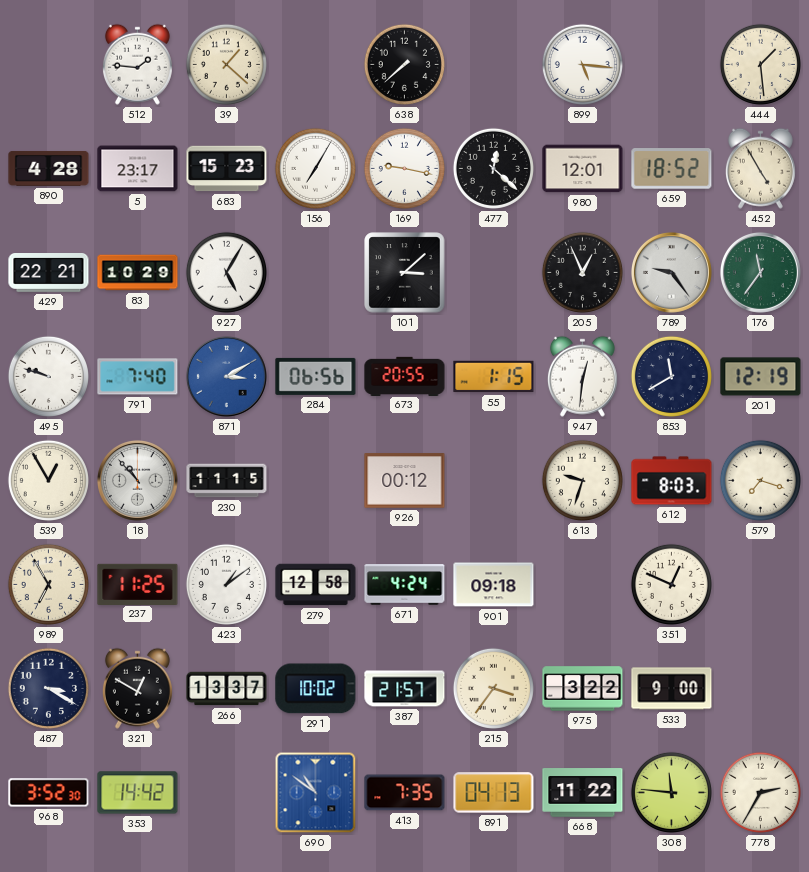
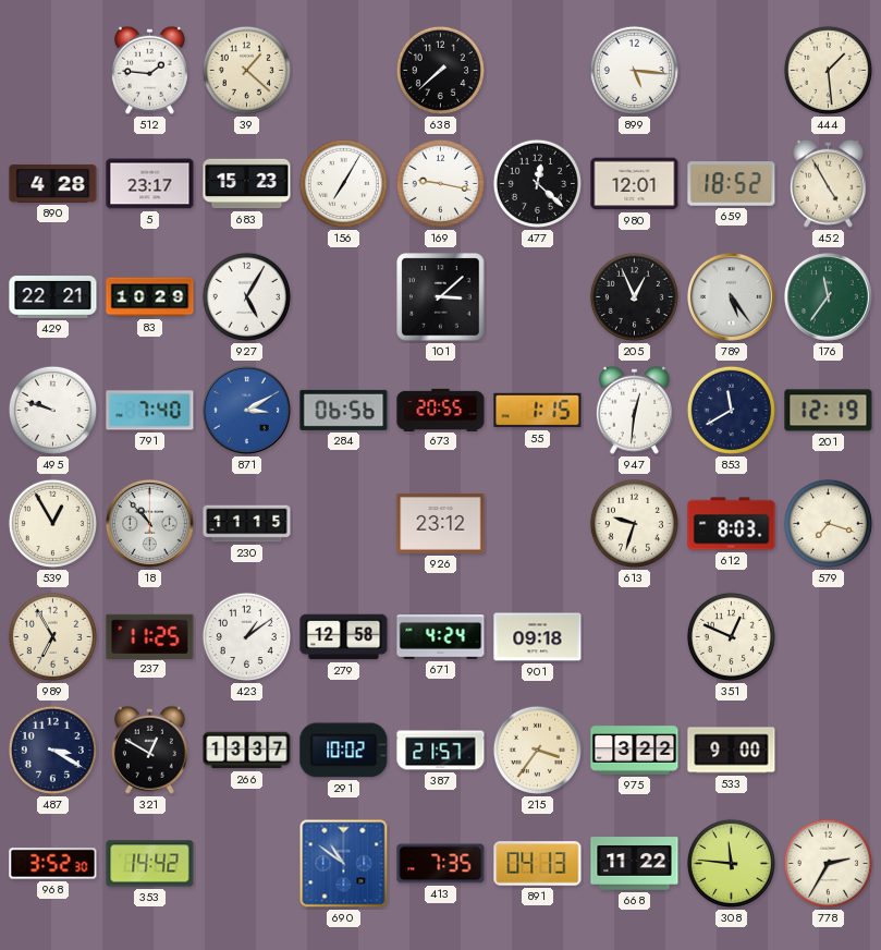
789: 9:24 -> 5:24 (731, 296)
926: 00:12 -> 23:12 (441, 524)
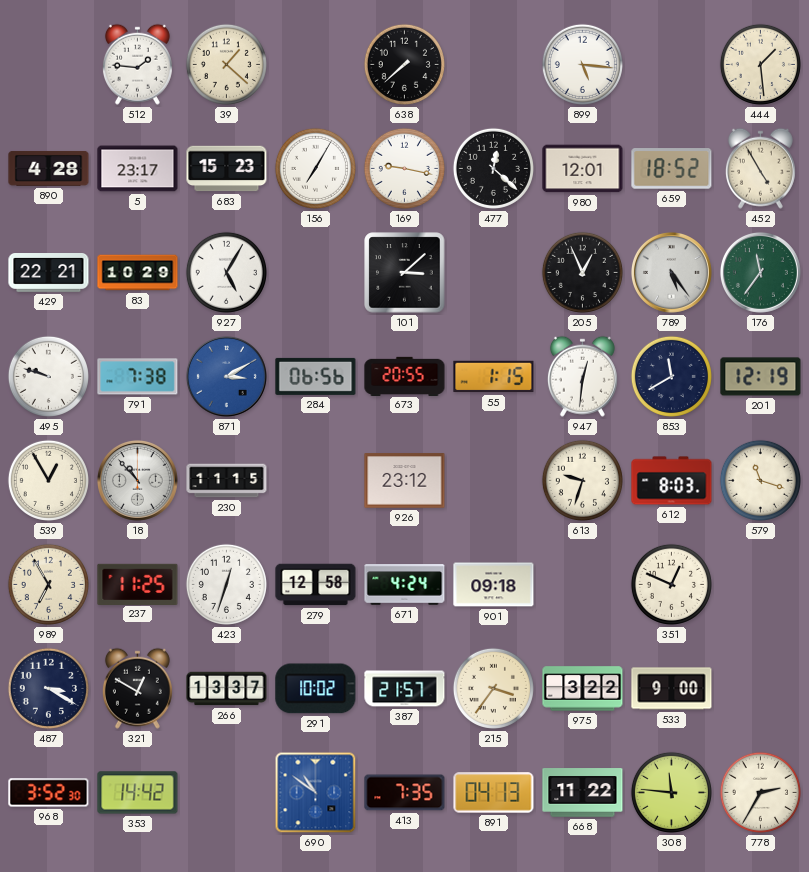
791: 7:40 -> 7:38 (138, 377)
579: 7:18 -> 11:18 (760, 480)
423: 1:09 -> 12:33 (226, 584)
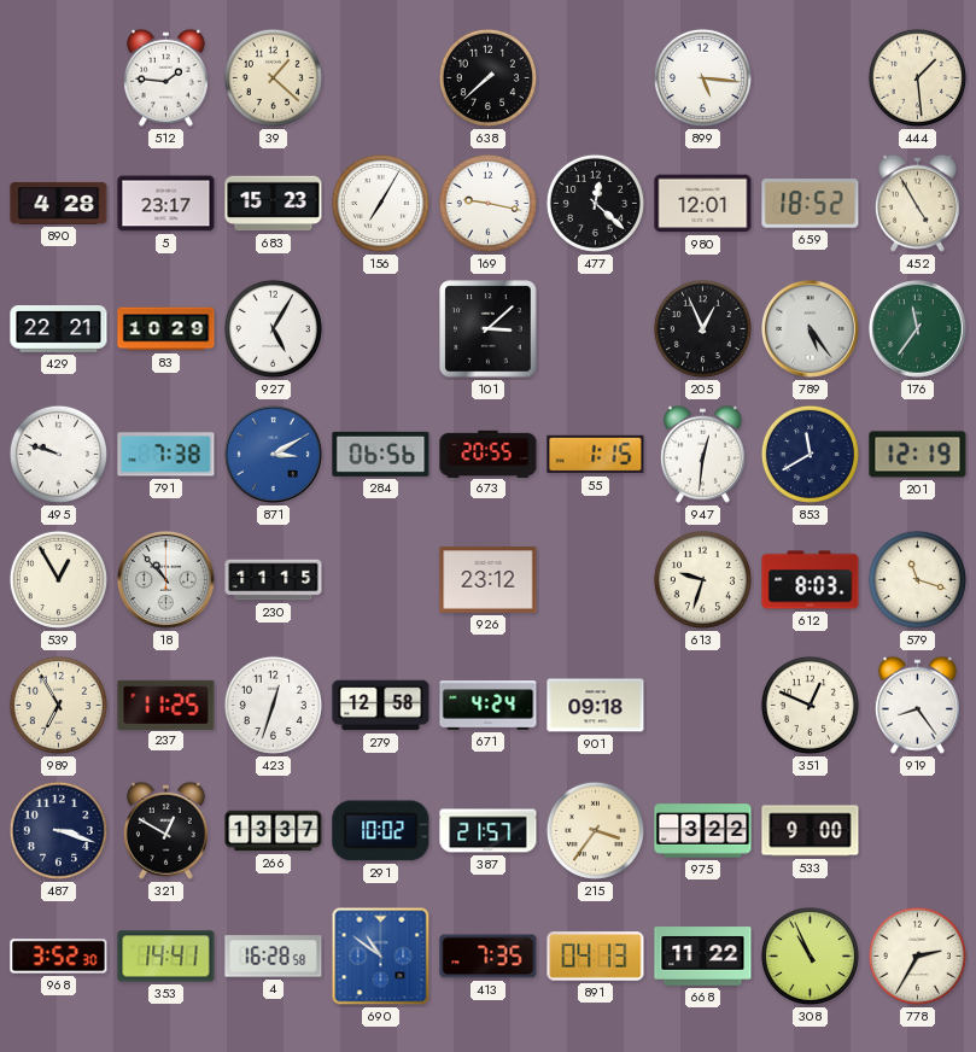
919: none -> 8:24 (917, 705)
487: 3:20 -> 3:18 (58, 830)
353: 14:42 -> 14:41 (166, 957)
4: none -> 16:28 (274, 957)
308: 11:46 -> 10:56 (810, 955)
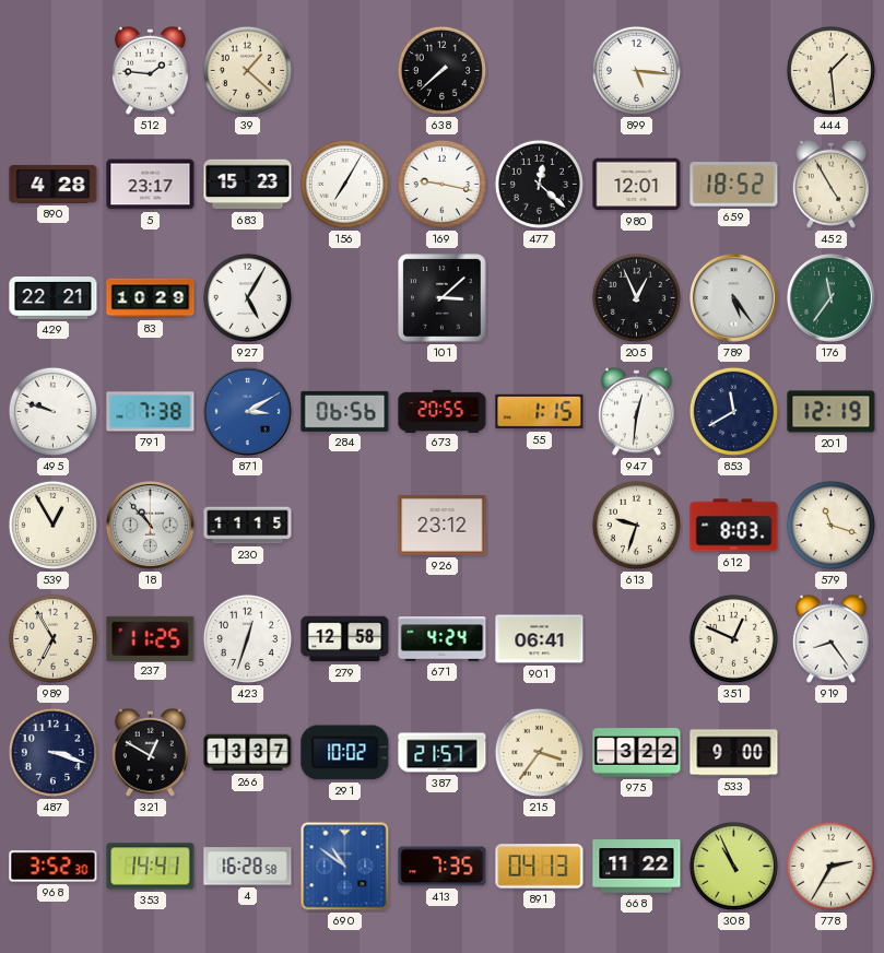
901: 09:18 -> 06:41 (540, 639)
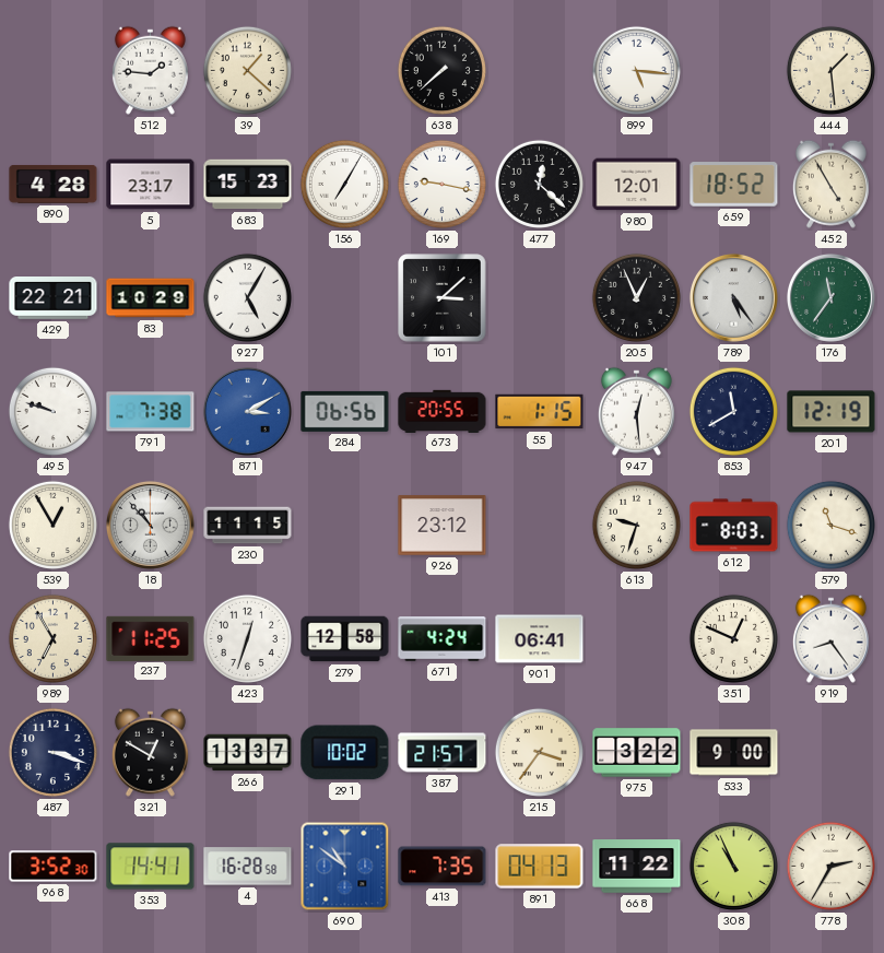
947: 12:31 -> 12:29 (636, 411)
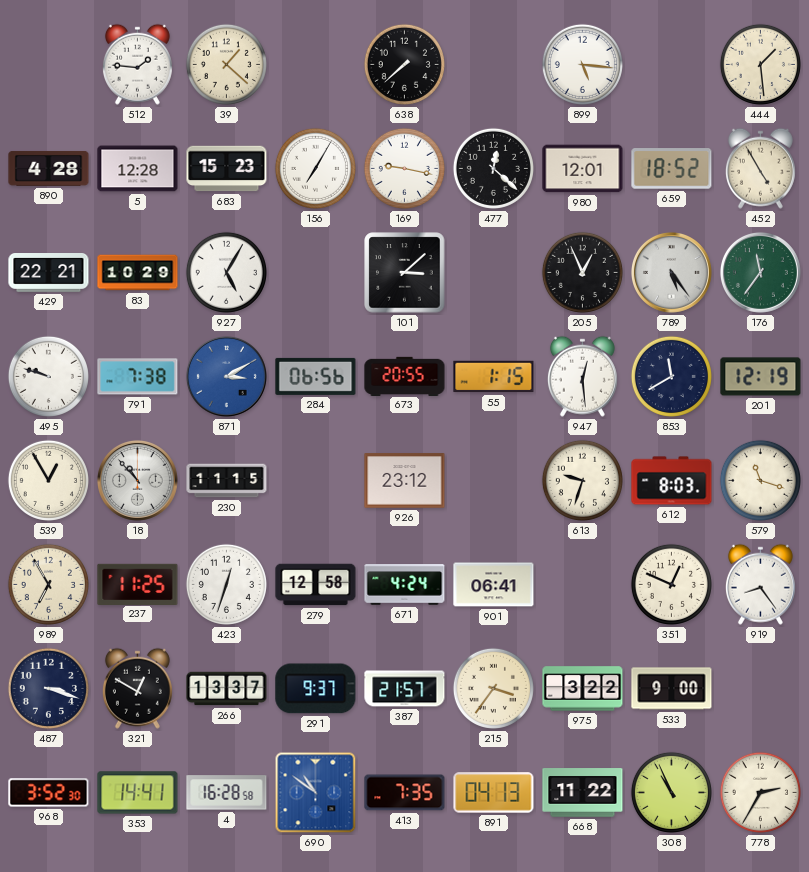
5: 23:17 -> 12:28 (138, 169)
291: 10:02 -> 9:37 (316, 689)
